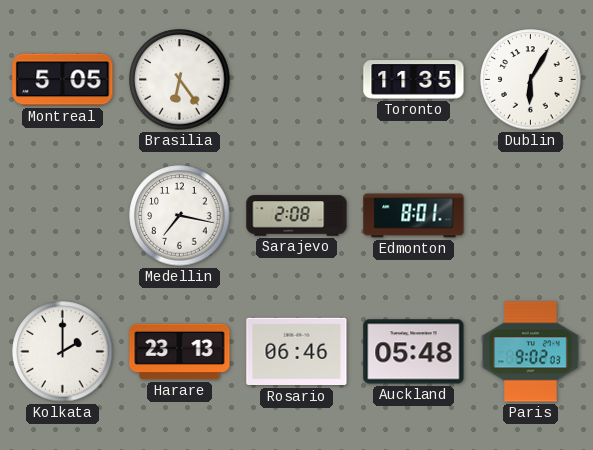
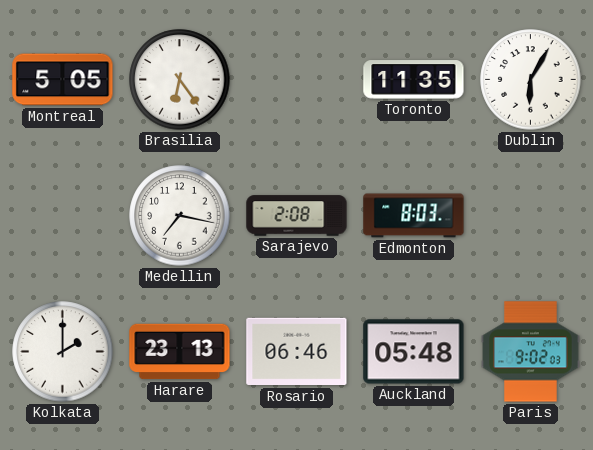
Edmonton: 8:01 -> 8:03 (414, 216)
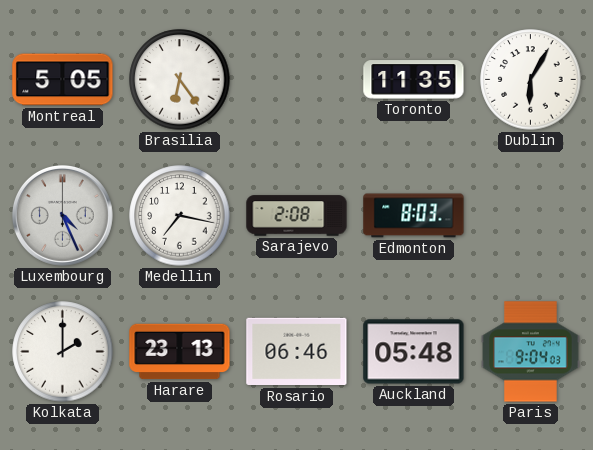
Luxembourg: none -> 4:26 (62, 215)
Paris: 9:02 -> 9:04 (531, 352)
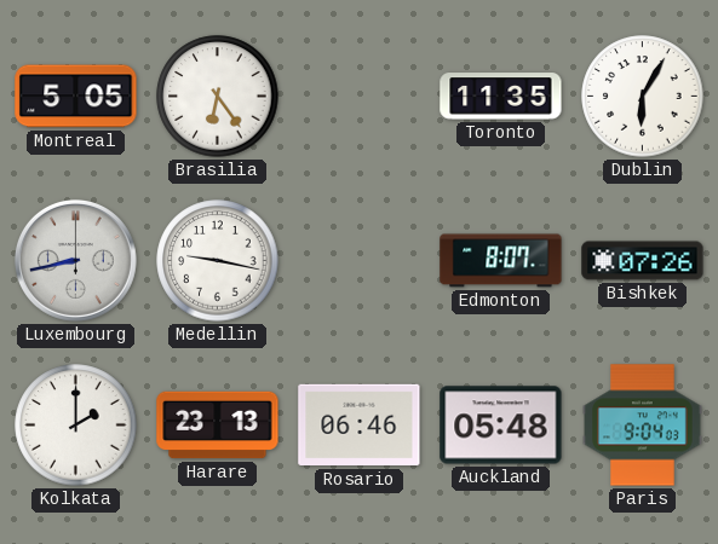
Luxembourg: 4:26 -> 8:43 (75, 260)
Medellin: 7:17 -> 9:17 (218, 261)
Sarajevo: 2:08 -> none (297, 216)
Edmonton: 8:03 -> 8:07 (501, 261)
Bishkek: none -> 07:26 (643, 261)
